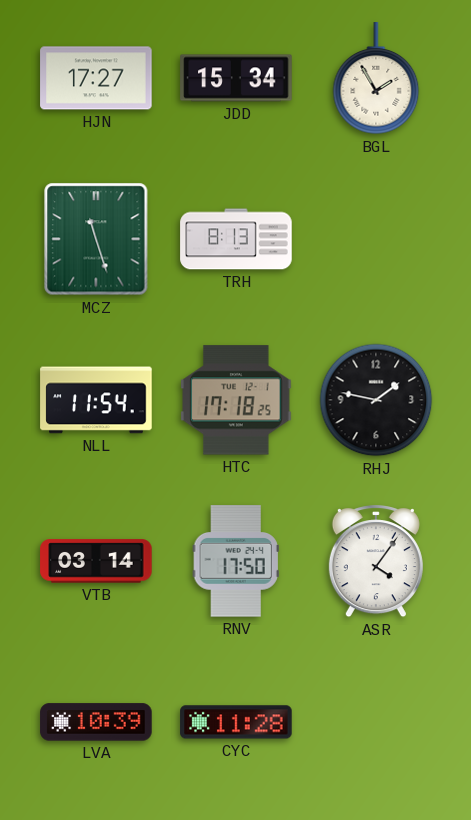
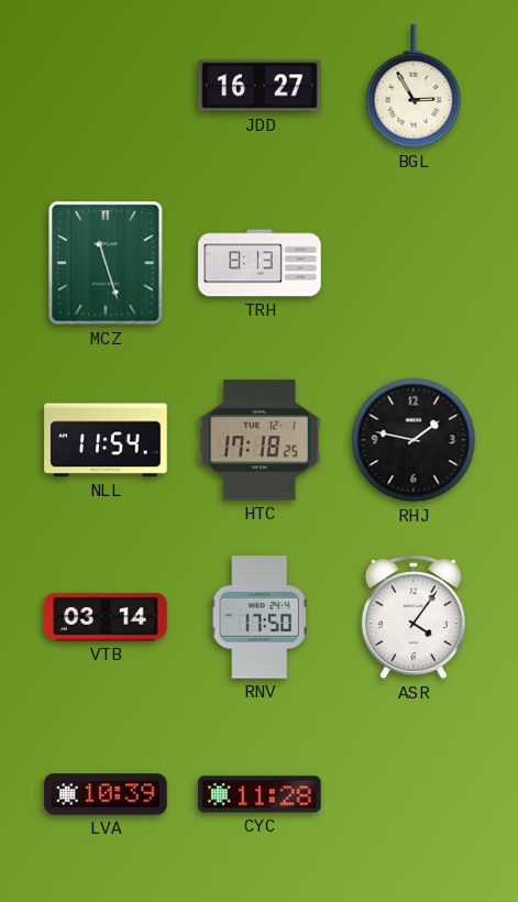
HJN: 17:27 -> none (96, 78)
JDD: 15:34 -> 16:27 (260, 86)
BGL: 1:55 -> 2:55 (414, 87)
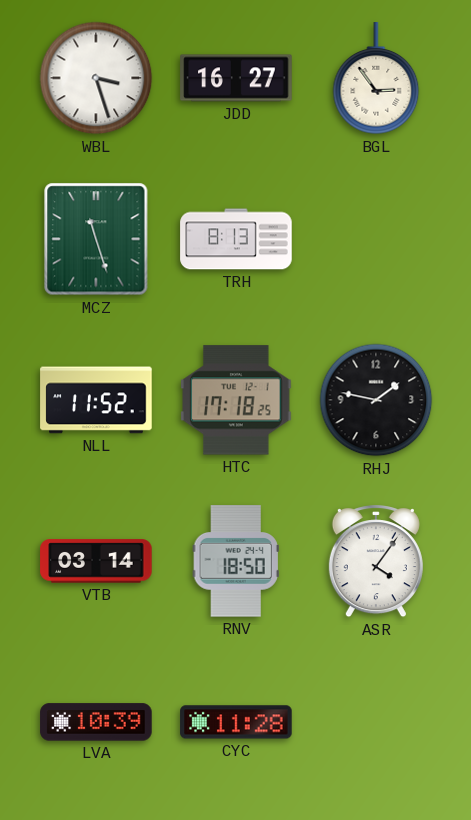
WBL: none -> 3:27 (96, 78)
BGL: 2:55 -> 2:54 (376, 79)
NLL: 11:54 -> 11:52 (96, 400)
RNV: 17:50 -> 18:50 (236, 561)
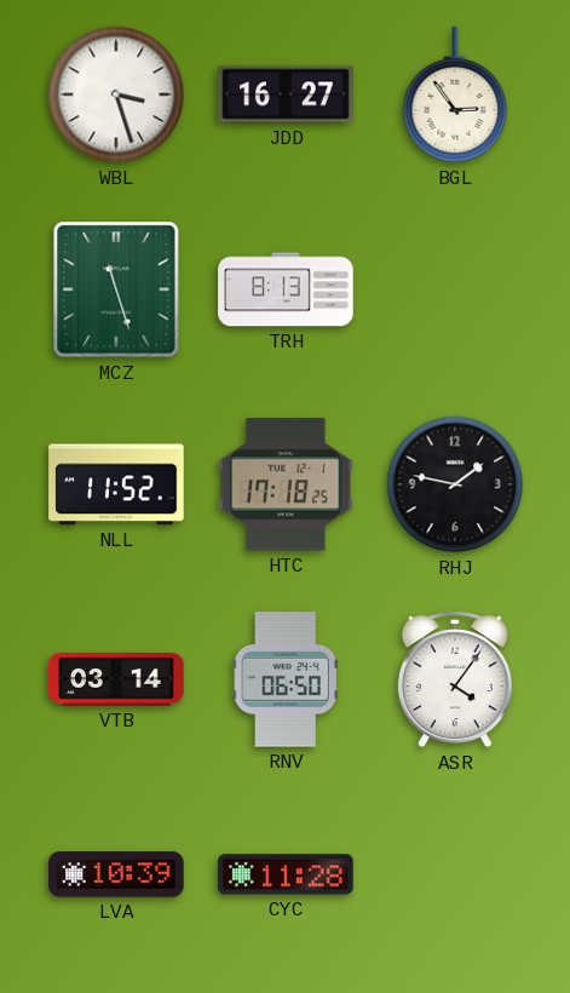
RNV: 18:50 -> 06:50 (286, 679)
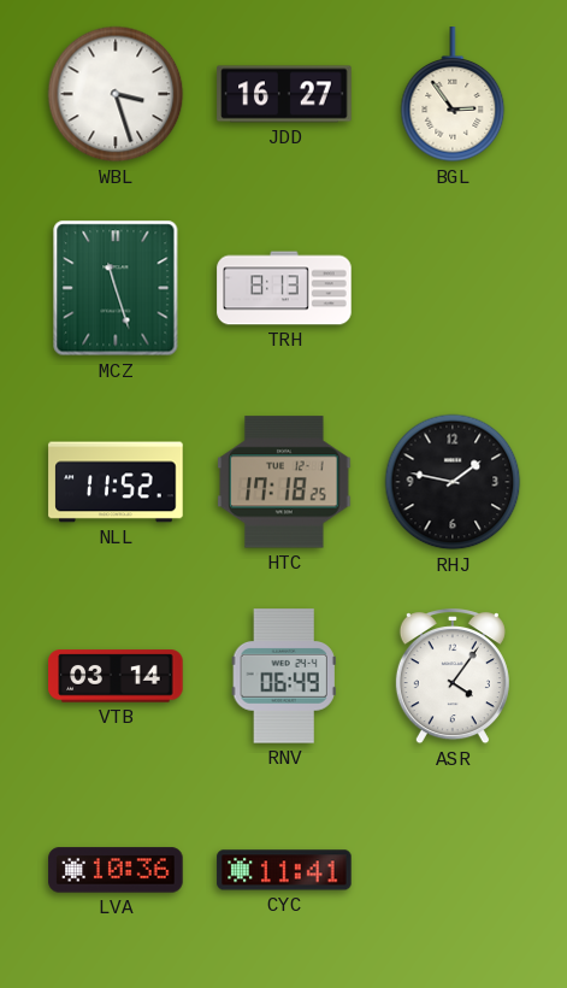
RNV: 06:50 -> 06:49 (284, 676)
LVA: 10:39 -> 10:36 (116, 870)
CYC: 11:28 -> 11:41 (284, 870)
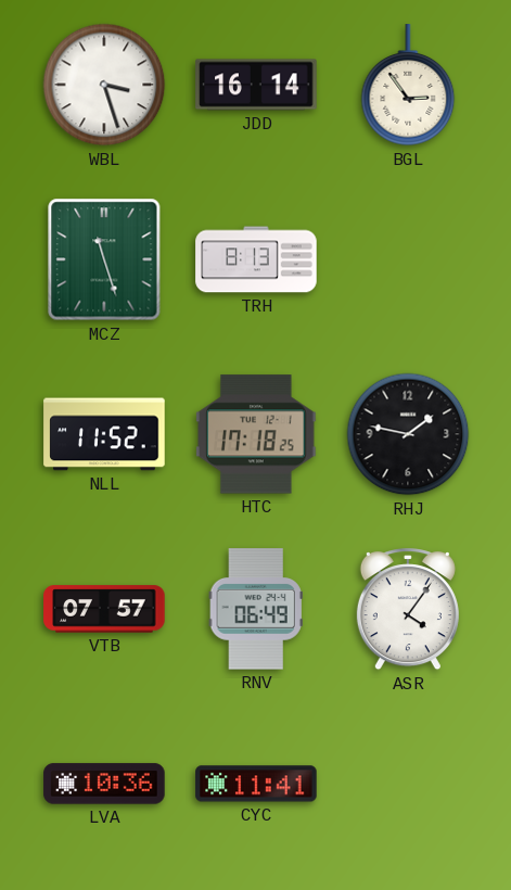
JDD: 16:27 -> 16:14 (256, 85)
VTB: 03:14 -> 07:57 (104, 609)
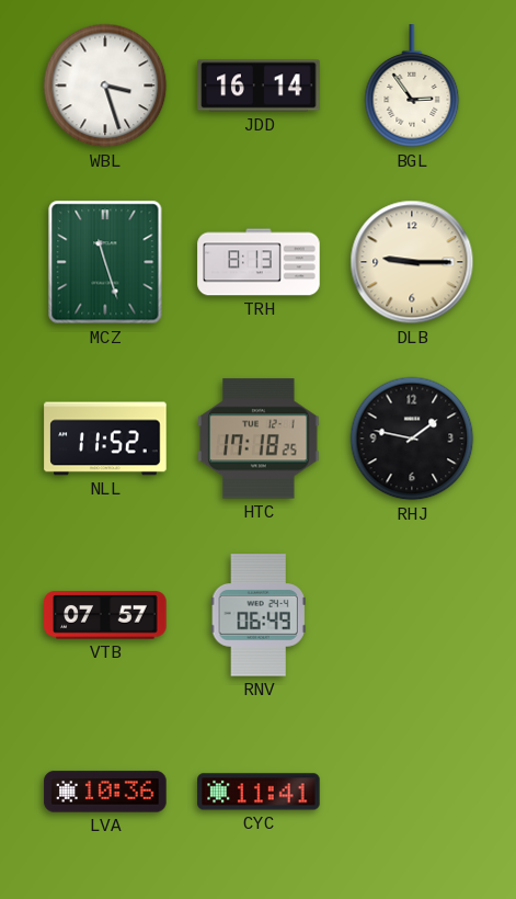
DLB: none -> 9:15 (412, 262)
ASR: 4:06 -> none (408, 610)
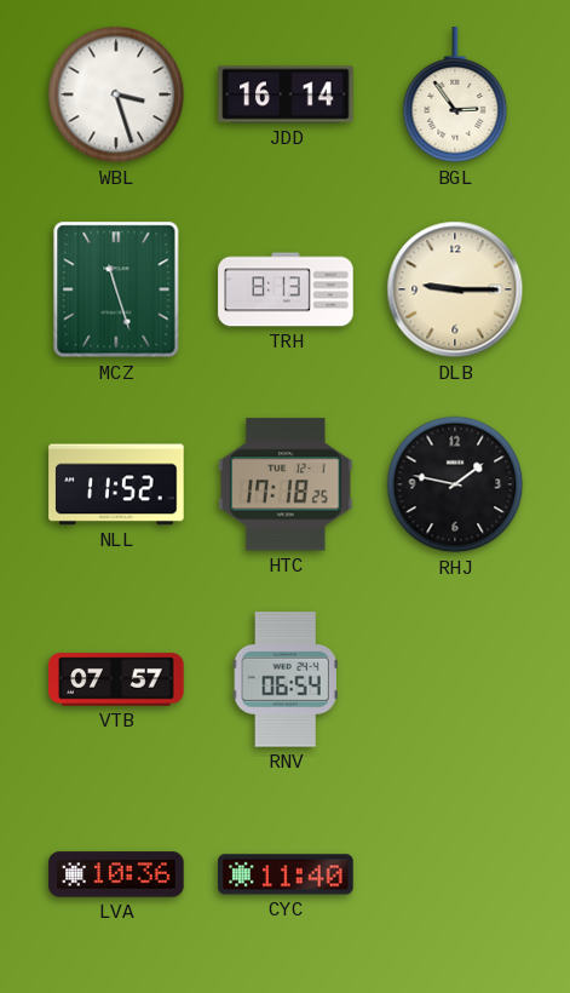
RNV: 06:49 -> 06:54 (286, 679)
CYC: 11:41 -> 11:40 (286, 874)
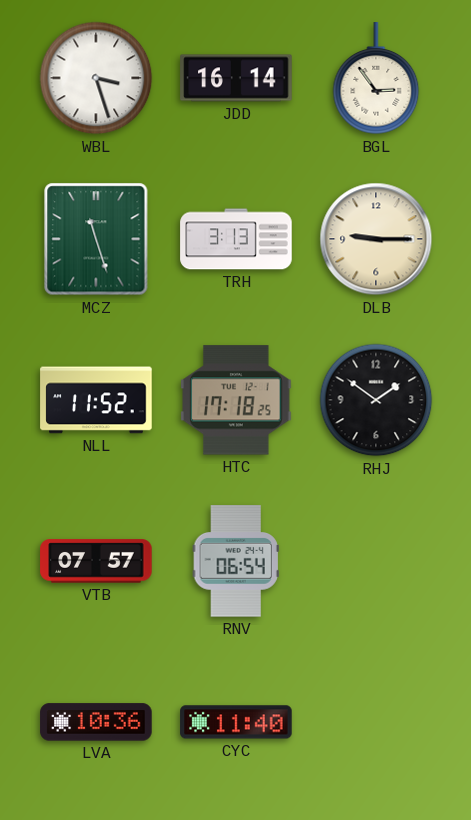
TRH: 8:13 -> 3:13 (236, 239)
RHJ: 1:47 -> 1:51 (376, 400)
